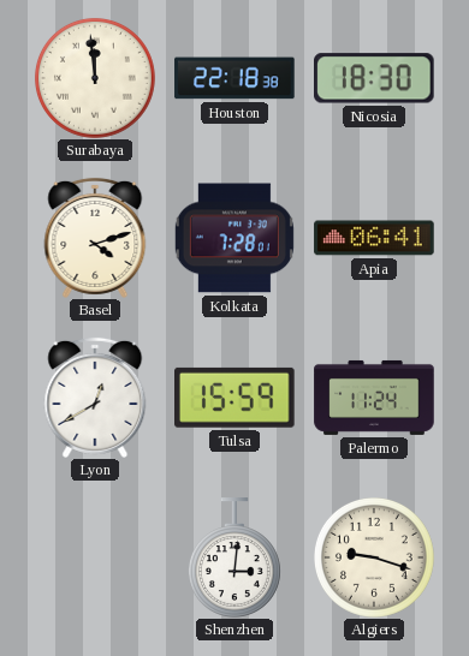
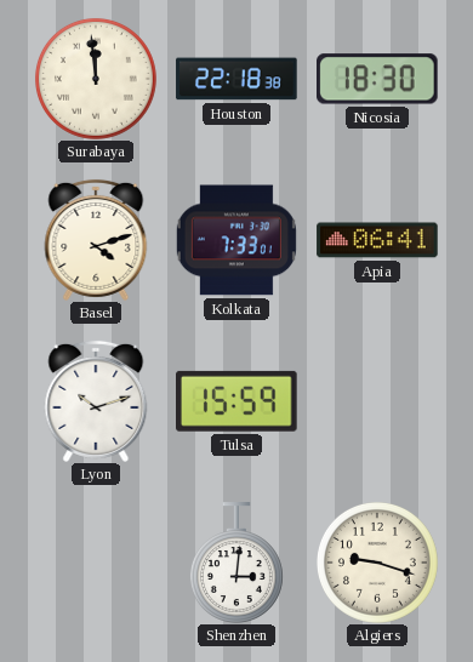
Kolkata: 7:28 -> 7:33 (236, 240)
Lyon: 12:40 -> 10:12 (96, 401)
Palermo: 11:24 -> none (374, 398)
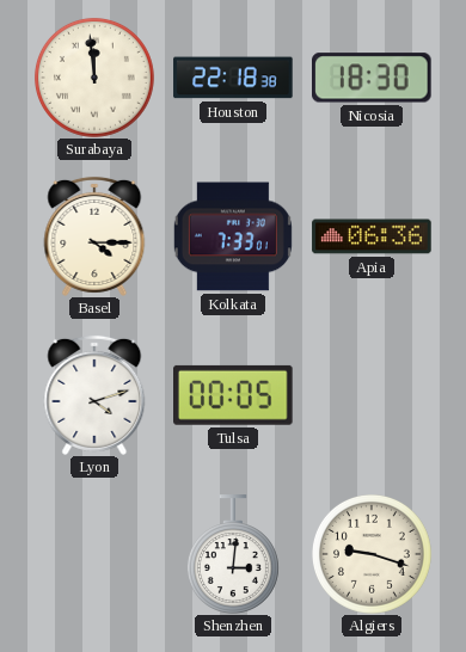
Basel: 4:12 -> 4:15 (94, 236)
Apia: 06:41 -> 06:36 (372, 236)
Lyon: 10:12 -> 4:12 (94, 395)
Tulsa: 15:59 -> 00:05 (234, 395)
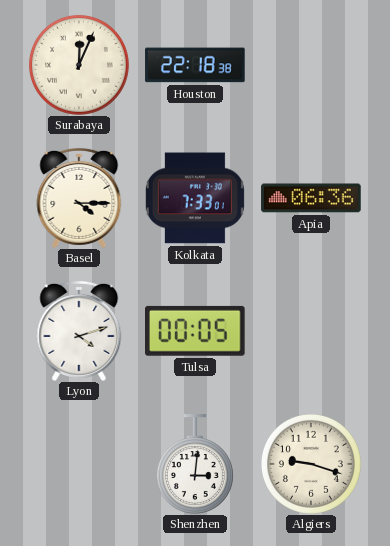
Surabaya: 11:59 -> 12:04 (79, 65)
Nicosia: 18:30 -> none (373, 78)
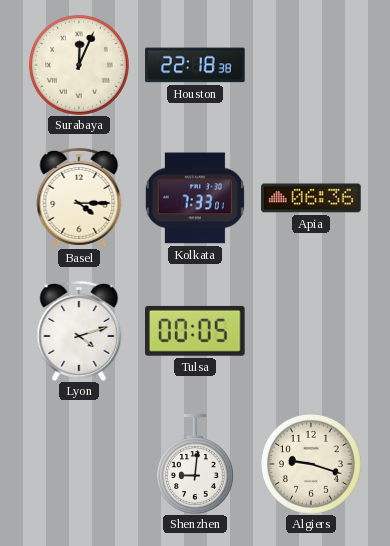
Shenzhen: 3:01 -> 9:01 (195, 464)
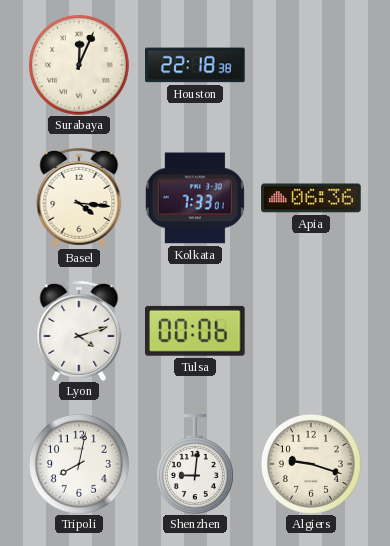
Basel: 4:15 -> 4:16 (79, 198)
Tulsa: 00:05 -> 00:06 (196, 331)
Tripoli: none -> 8:02 (79, 464)
